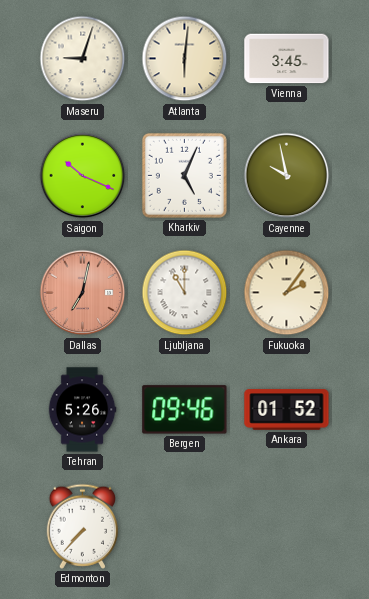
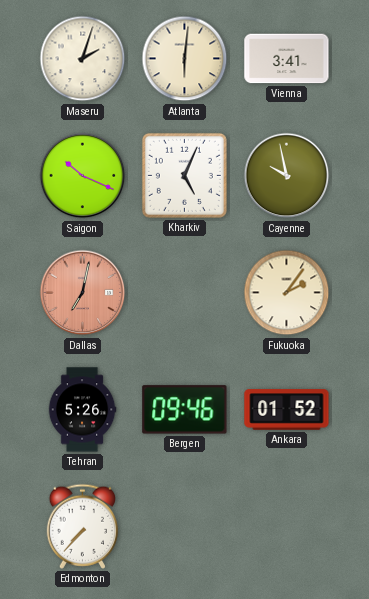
Maseru: 9:03 -> 2:03 (83, 59)
Vienna: 3:45 -> 3:41 (287, 59)
Ljubljana: 11:00 -> none (185, 293)
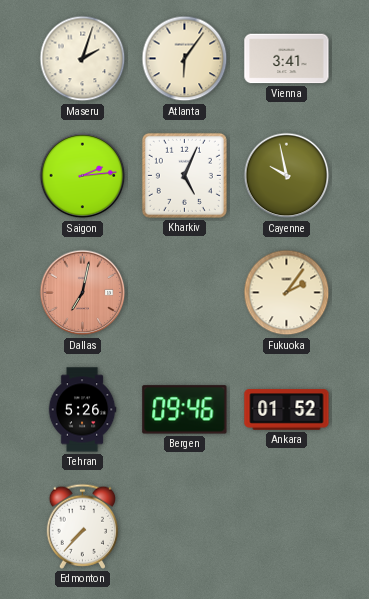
Atlanta: 6:01 -> 6:06 (185, 59)
Saigon: 10:19 -> 2:14 (83, 176)
